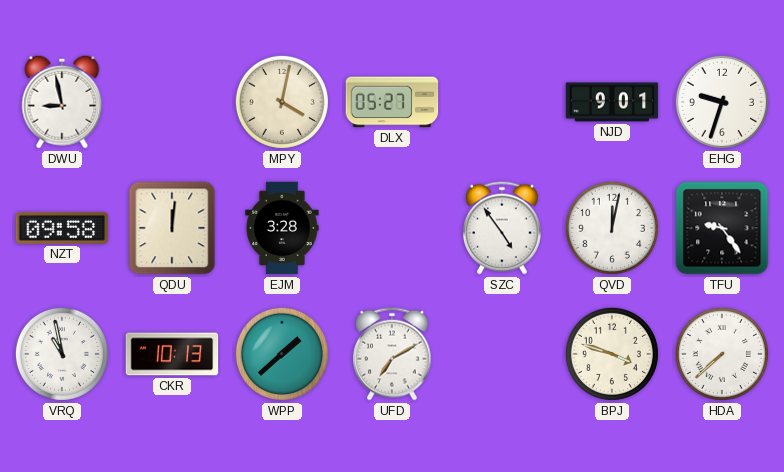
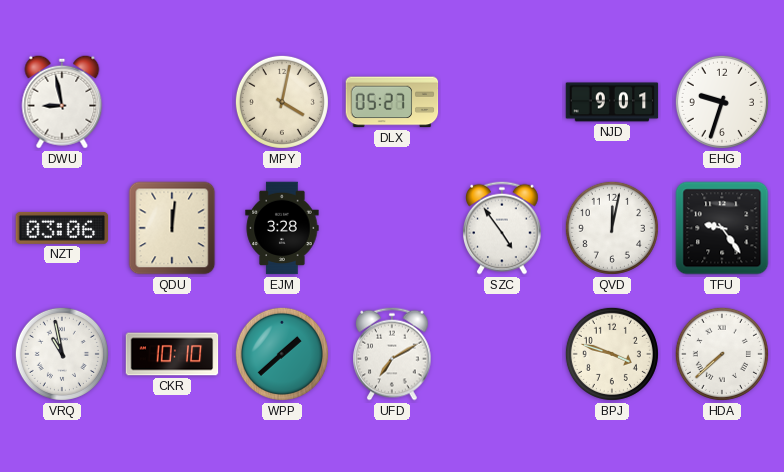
NZT: 09:58 -> 03:06 (62, 228)
CKR: 10:13 -> 10:10 (172, 354)
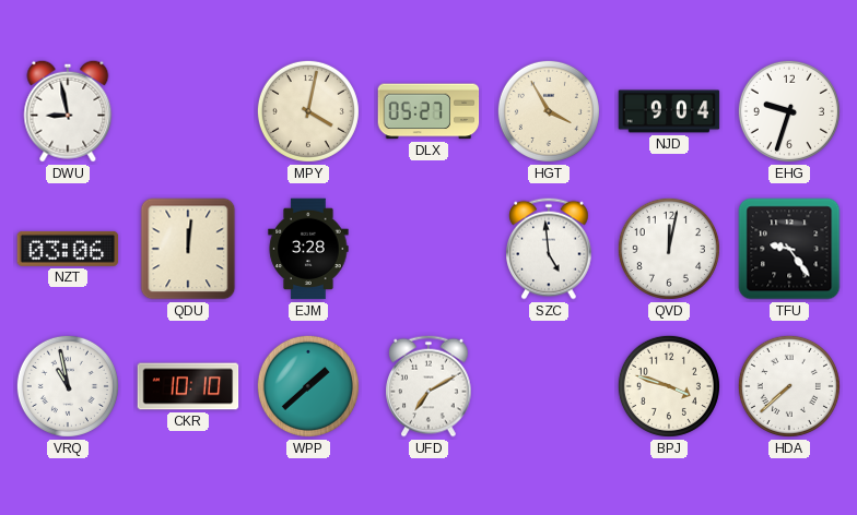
HGT: none -> 3:55 (549, 111)
NJD: 9:01 -> 9:04 (669, 111)
SZC: 4:54 -> 4:59 (549, 249)
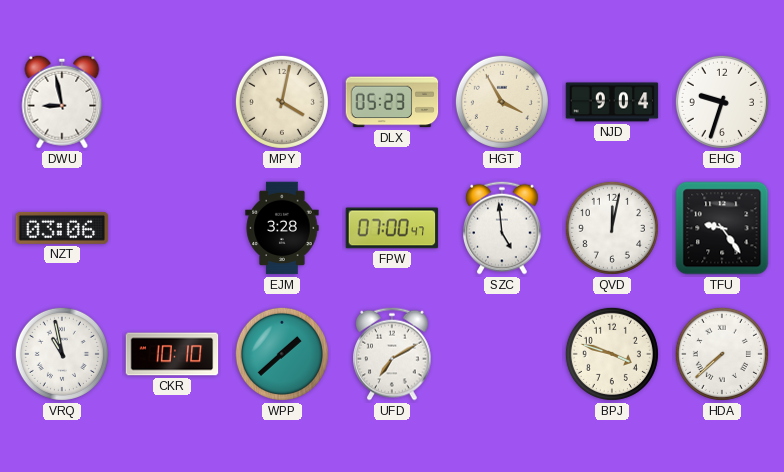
DLX: 05:27 -> 05:23 (392, 102)
QDU: 12:01 -> none (188, 249)
FPW: none -> 07:00 (392, 228)
